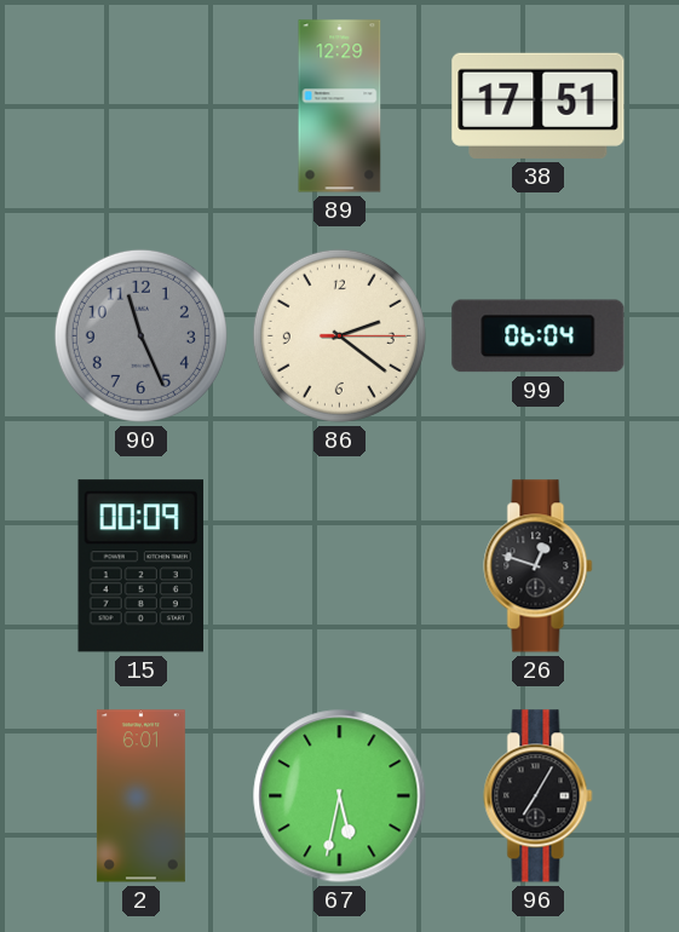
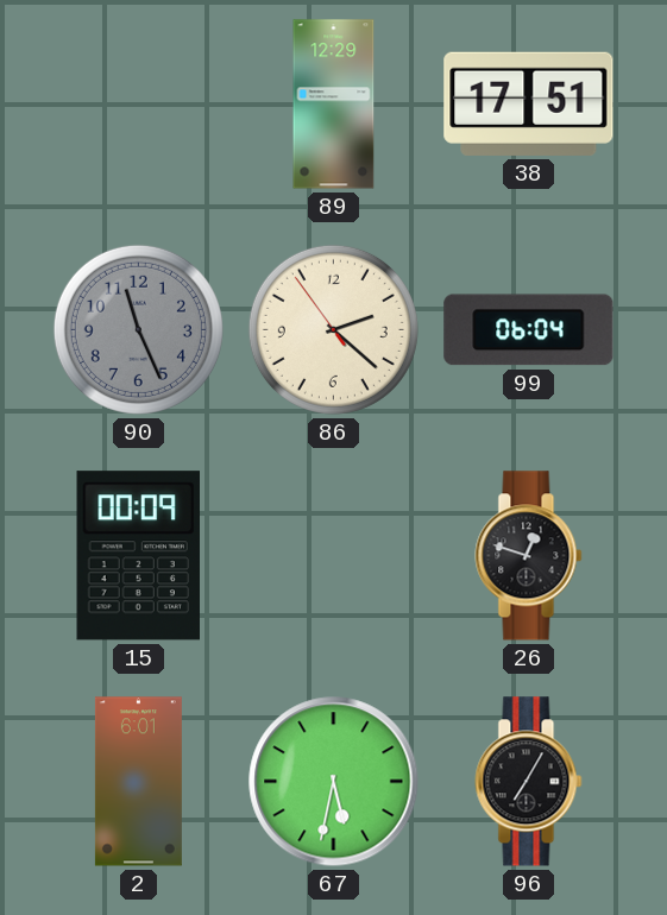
86: 2:21:15 -> 2:21:54 (333, 329)
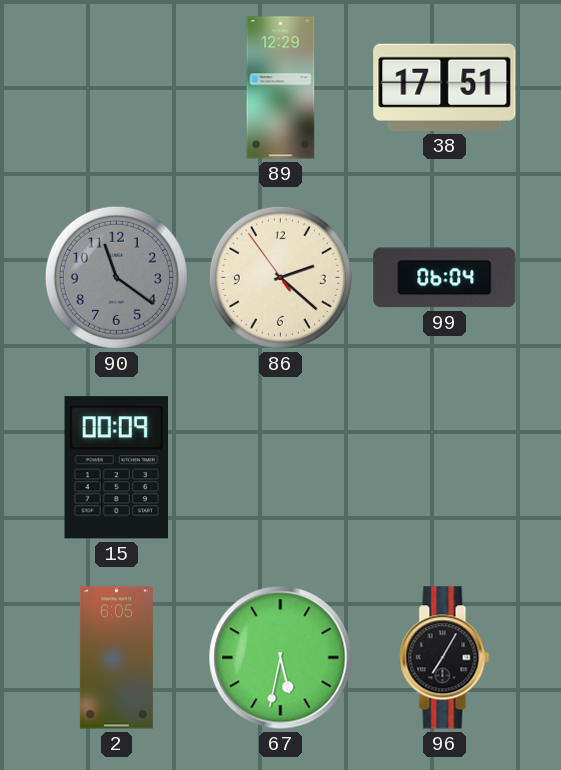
90: 11:26 -> 11:21 (116, 277)
26: 12:48 -> none (529, 556)
2: 6:01 -> 6:05 (116, 658)
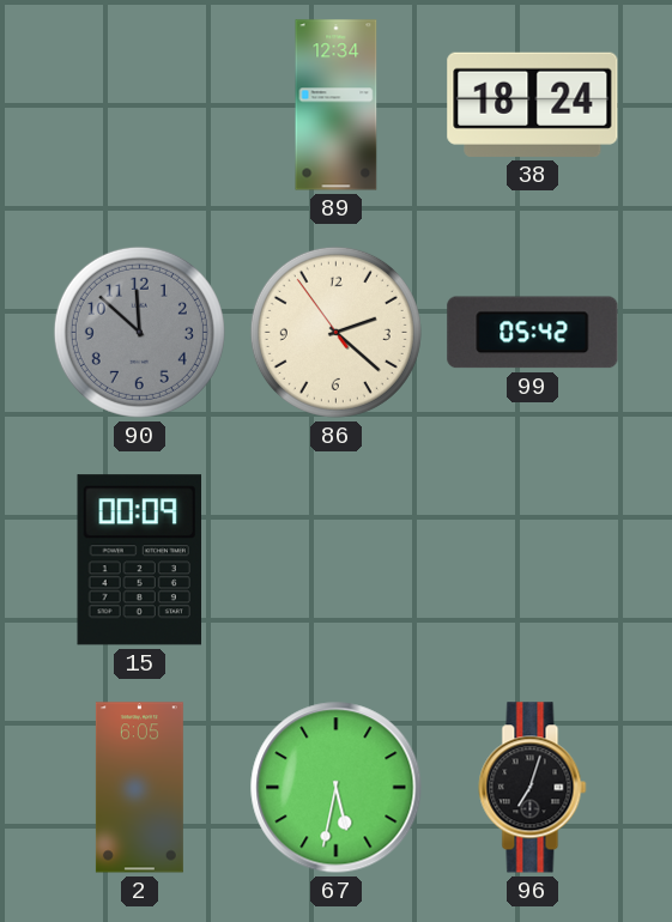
89: 12:29 -> 12:34 (337, 105)
38: 17:51 -> 18:24 (533, 104)
90: 11:21 -> 11:52 (139, 332)
99: 06:04 -> 05:42 (533, 333)
96: 7:05 -> 7:03 (533, 788)
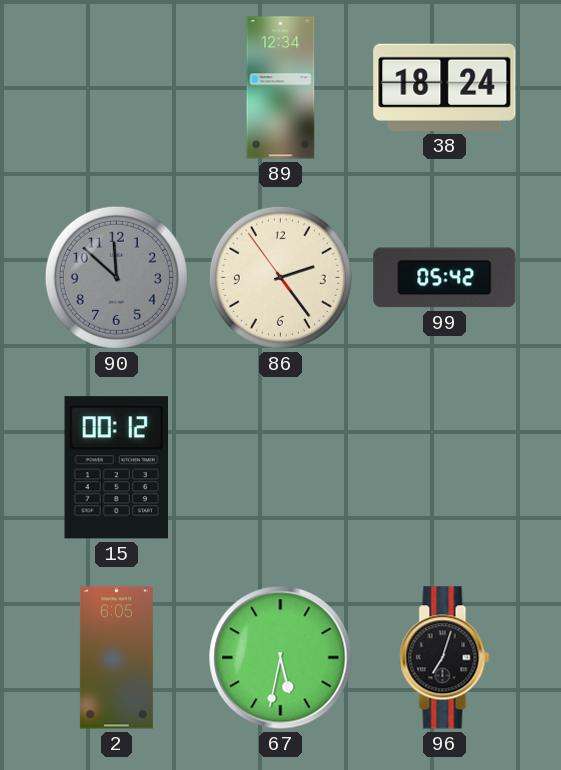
86: 2:21 -> 2:23 (280, 277)
15: 00:09 -> 00:12 (116, 468)
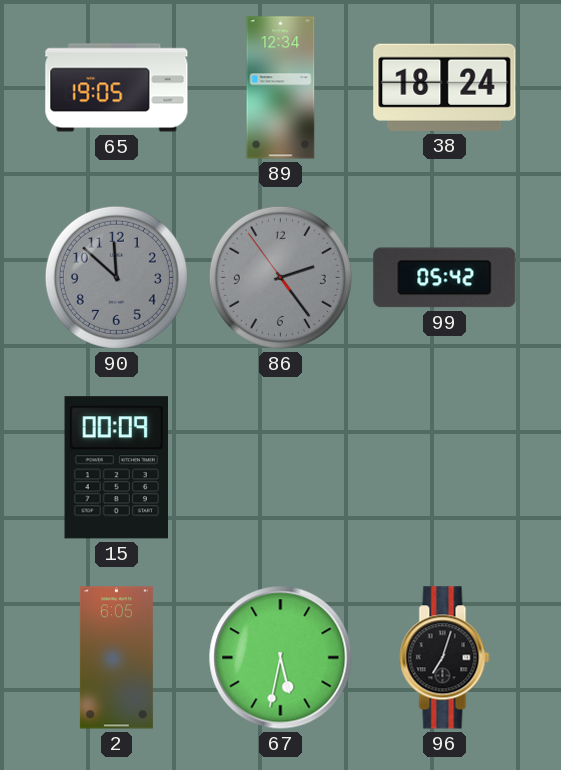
65: none -> 19:05 (117, 88)
86 dial: cream -> grey (280, 277)
15: 00:12 -> 00:09 (116, 468)
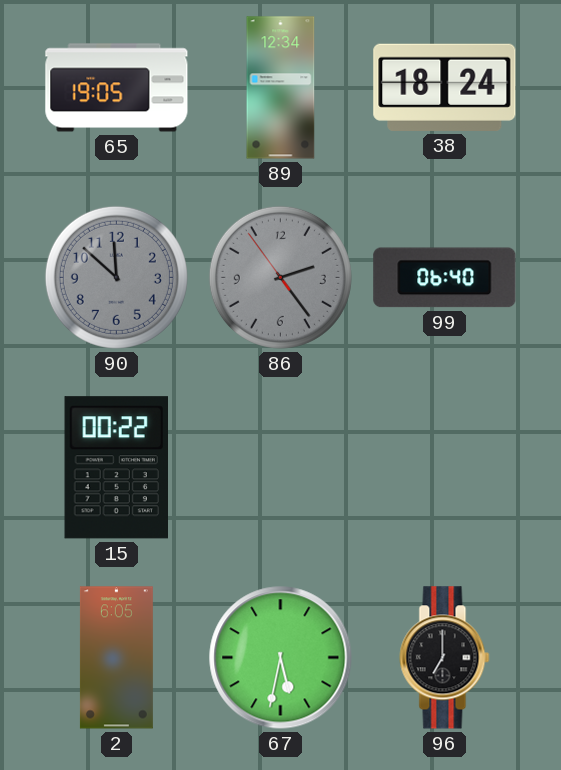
99: 05:42 -> 06:40 (445, 278)
15: 00:09 -> 00:22 (116, 468)
96: 7:03 -> 7:00 (445, 658)
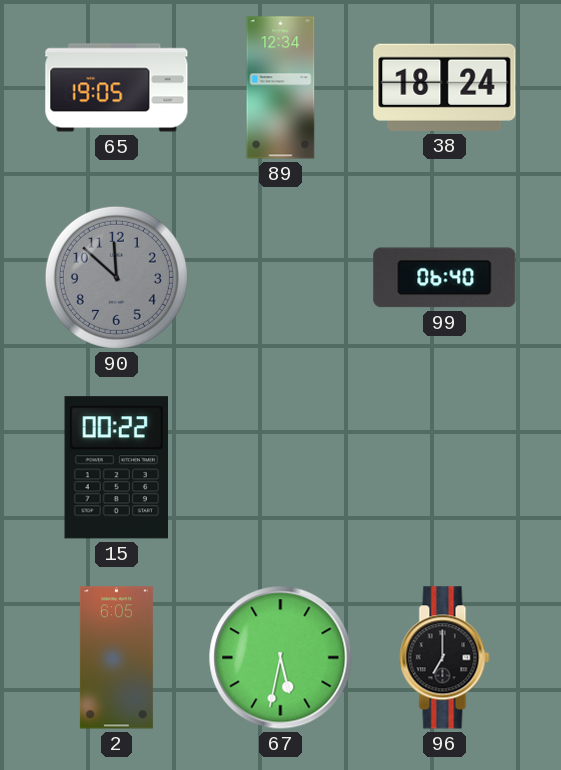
86: 2:23 -> none (280, 277)
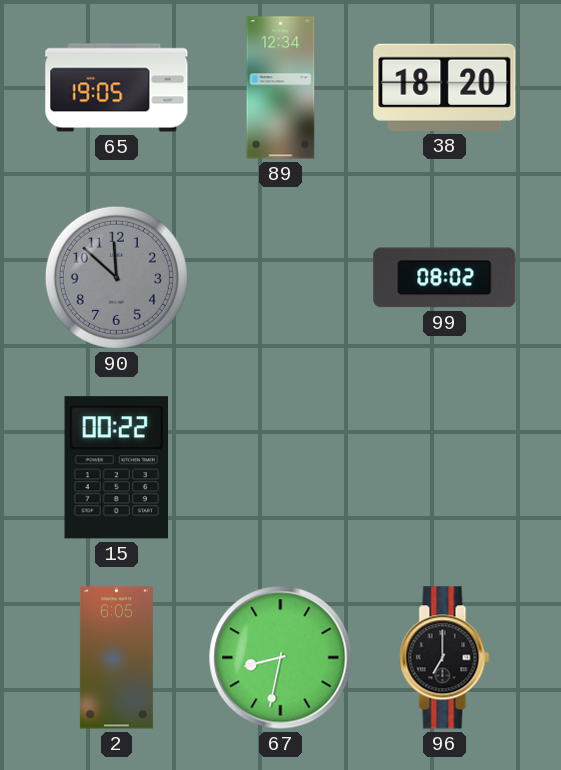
38: 18:24 -> 18:20 (445, 87)
99: 06:40 -> 08:02 (445, 278)
67: 5:32 -> 8:32 (281, 658)
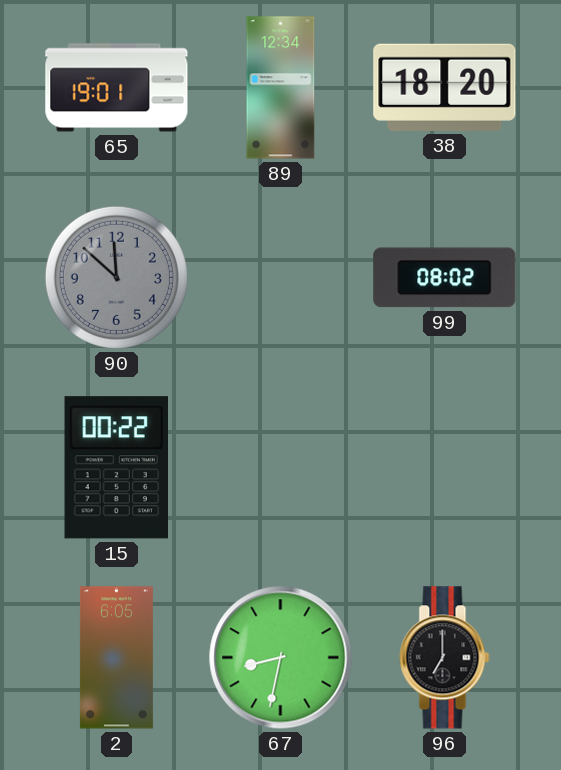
65: 19:05 -> 19:01 (117, 88)
